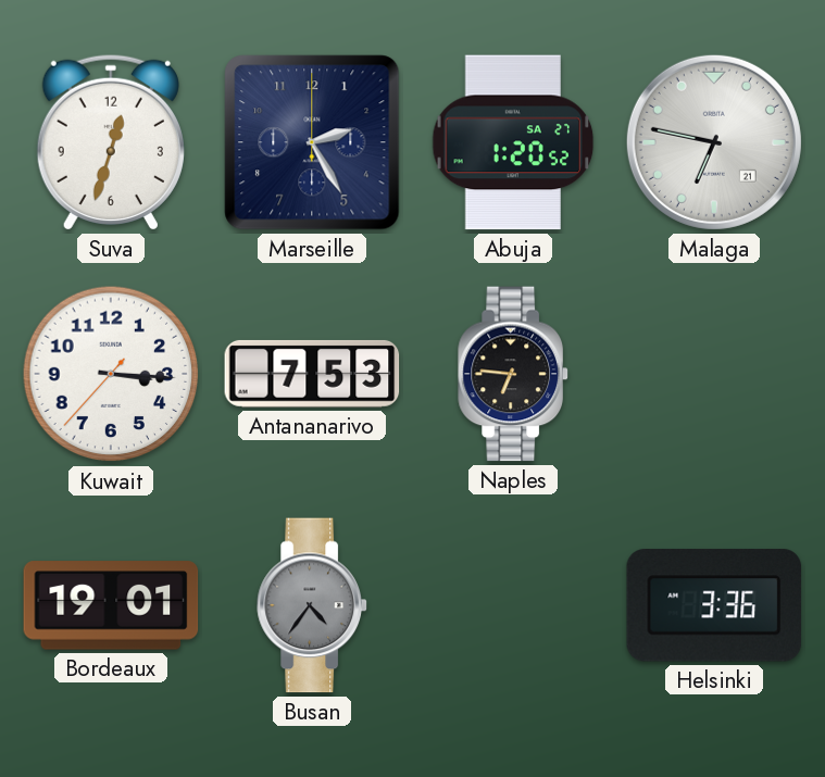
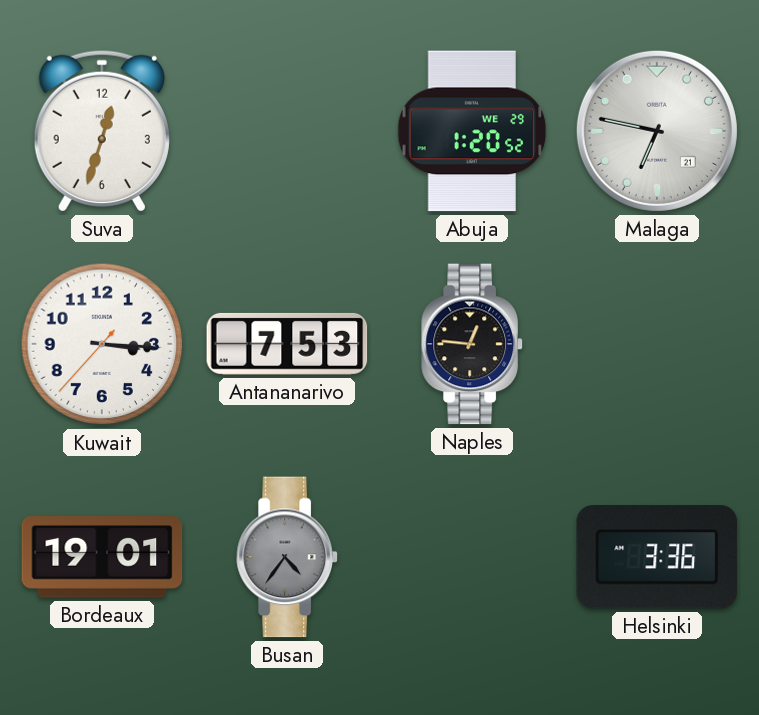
Marseille: 2:25 -> none (312, 142)
Abuja date: SA 27 -> WE 29 (472, 131)
Naples: 6:46 -> 12:46 (472, 344)
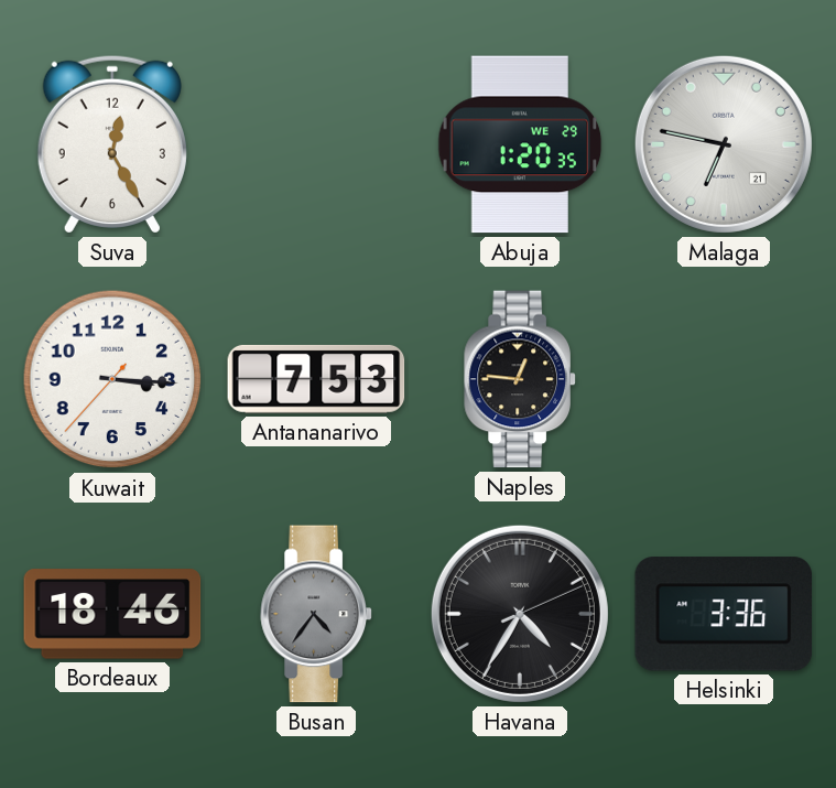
Suva: 12:33 -> 12:25 (112, 144)
Abuja: 1:20:52 -> 1:20:35 (520, 144)
Bordeaux: 19:01 -> 18:46 (112, 614)
Havana: none -> 4:35 (520, 614)
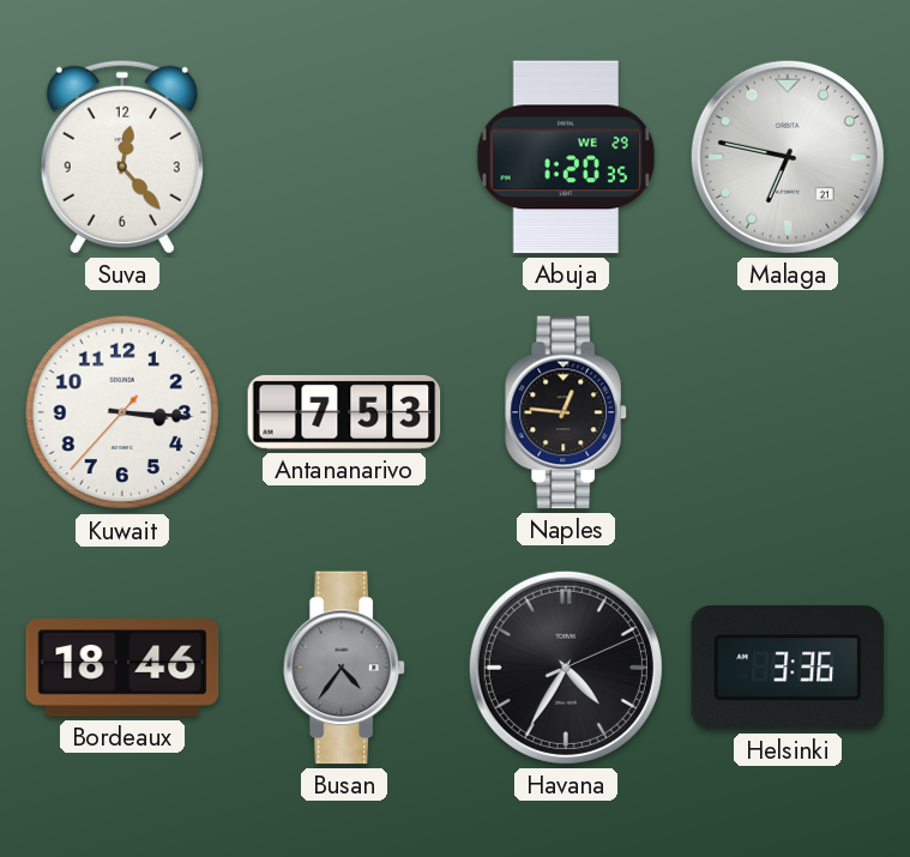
Suva: 12:25 -> 12:23 (122, 157)
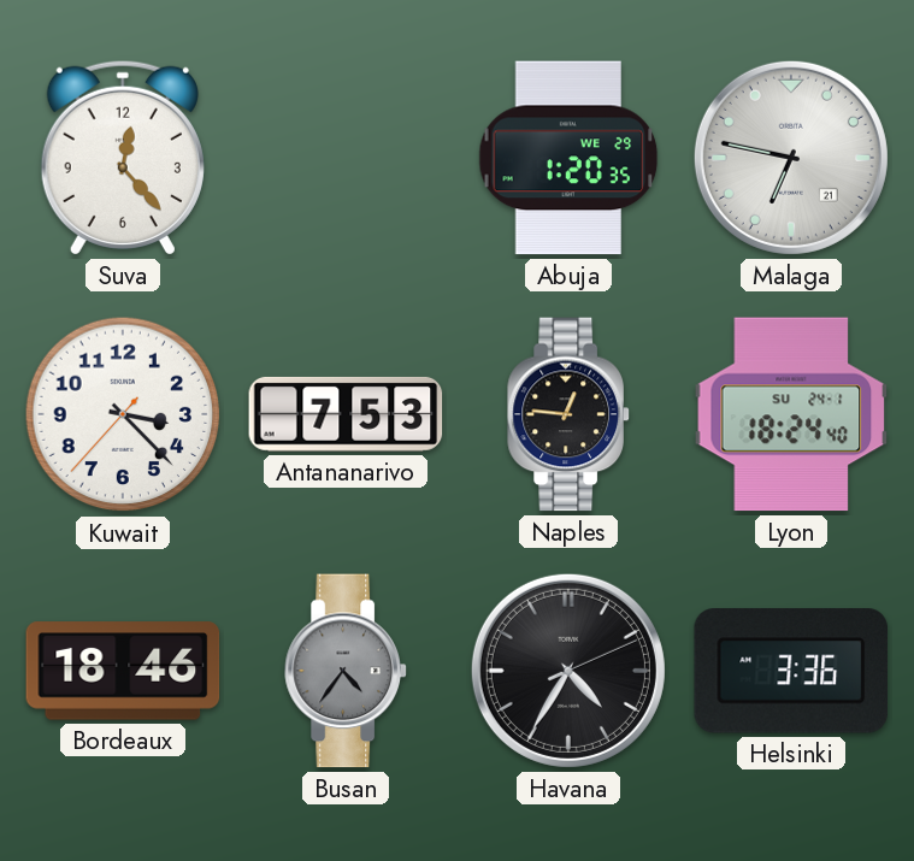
Kuwait: 3:15 -> 3:22 (123, 414)
Lyon: none -> 18:24 (791, 414)
